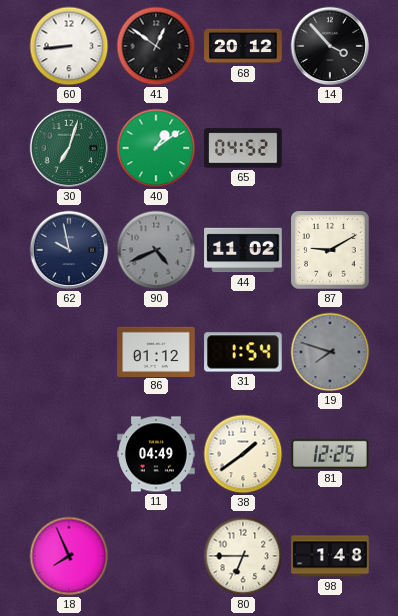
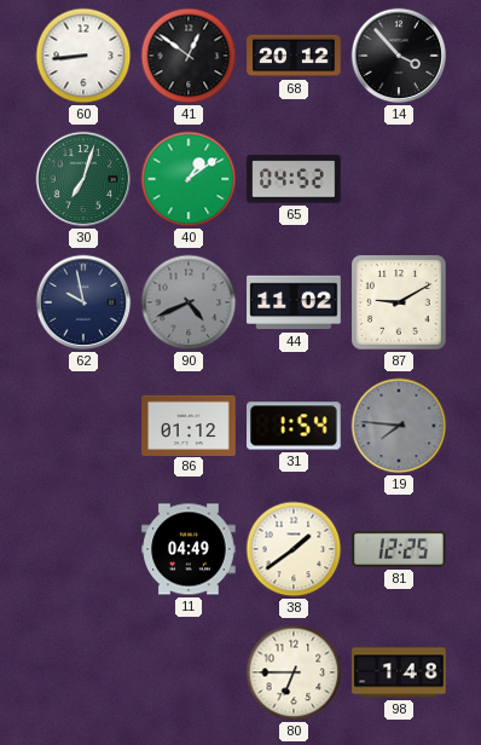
19: 7:48 -> 7:46 (399, 426)
18: 7:56 -> none (69, 556)
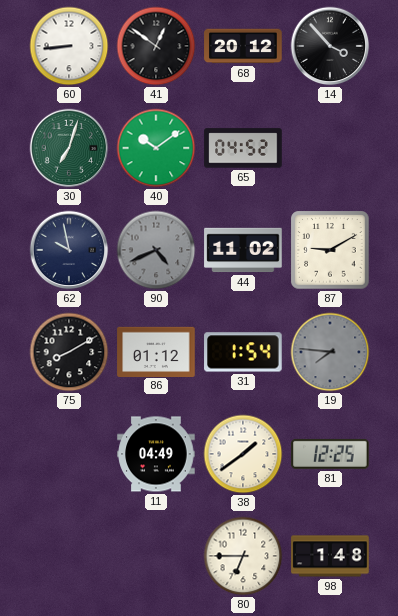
40: 1:09 -> 10:09 (156, 148)
75: none -> 8:10 (69, 352)
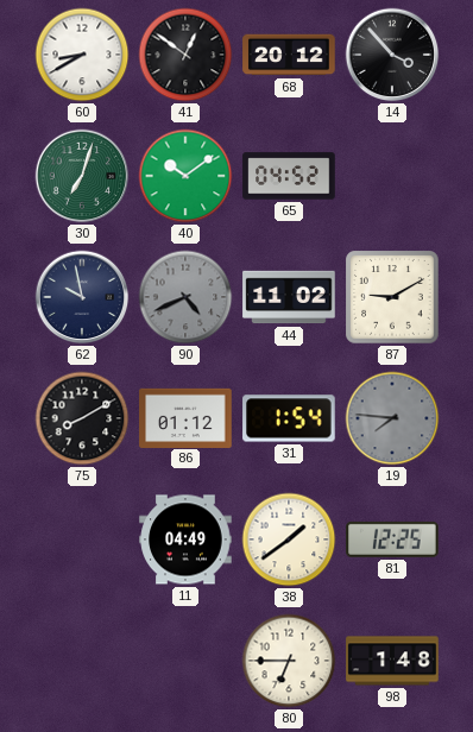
60: 8:44 -> 8:40 (82, 55)
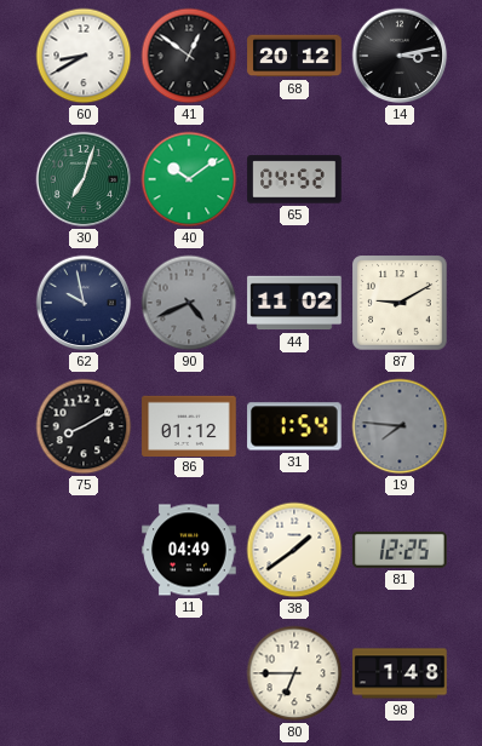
14: 3:53 -> 3:13 (400, 56)
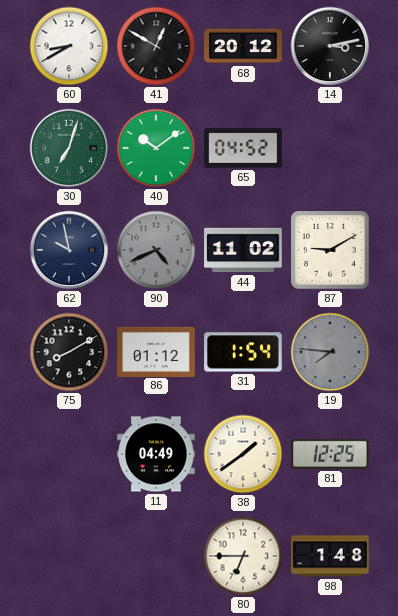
41: 12:51 -> 12:50 (156, 46)
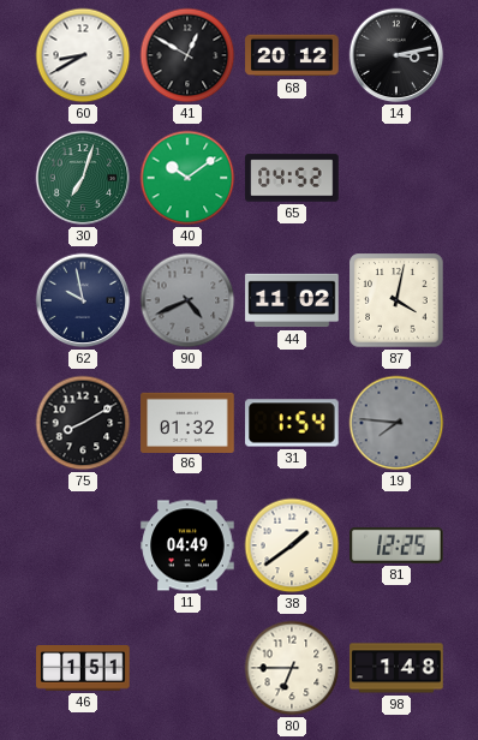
87: 9:10 -> 4:02 (396, 300)
86: 01:12 -> 01:32 (187, 422)
46: none -> 1:51 (83, 669)
